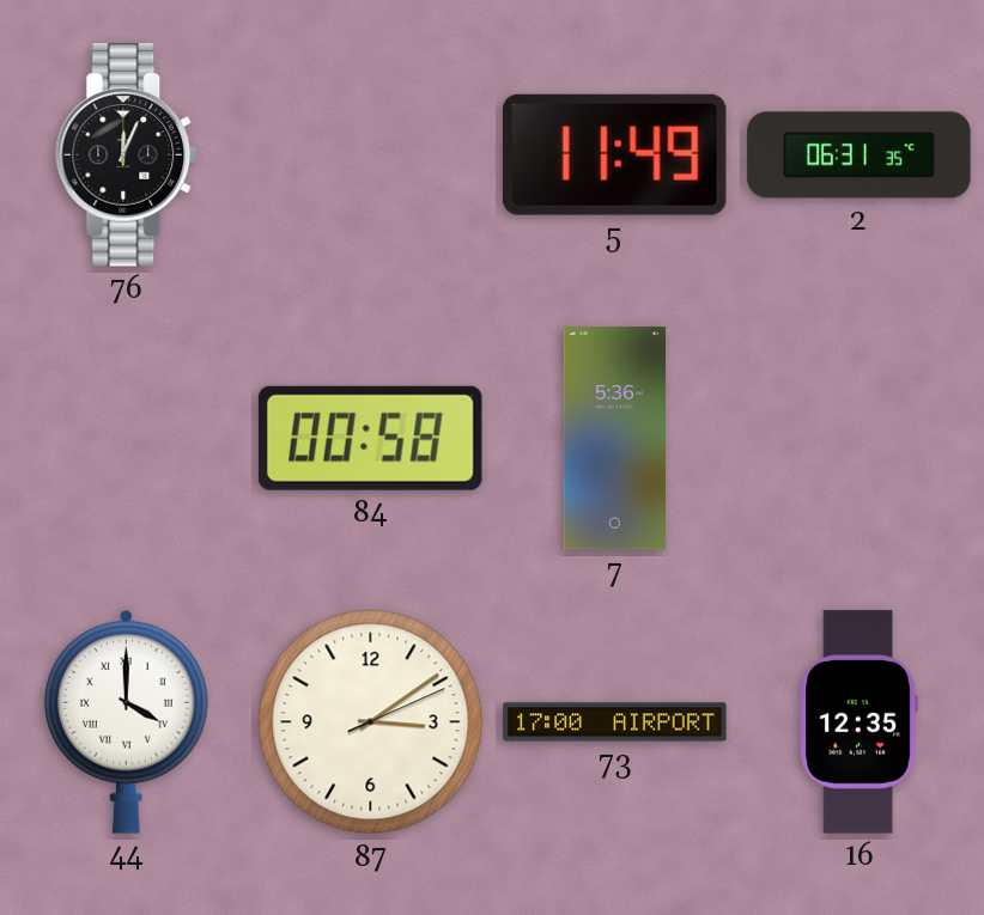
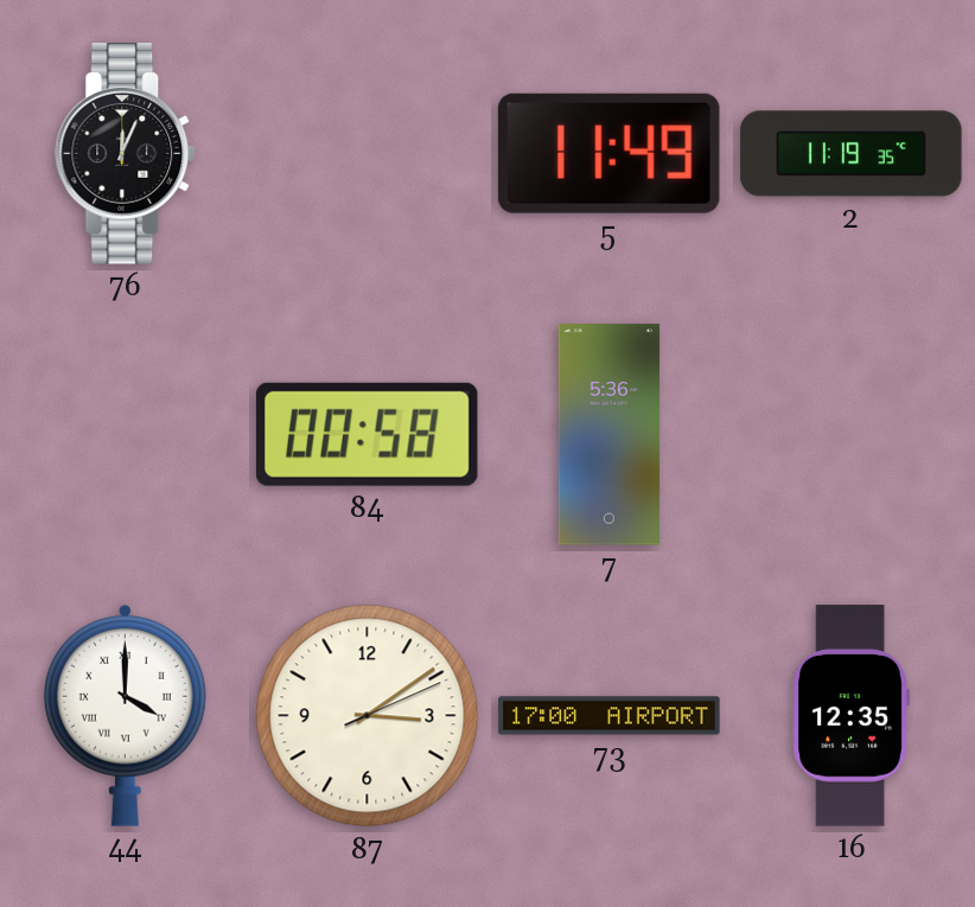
2: 06:31 -> 11:19 (852, 154)
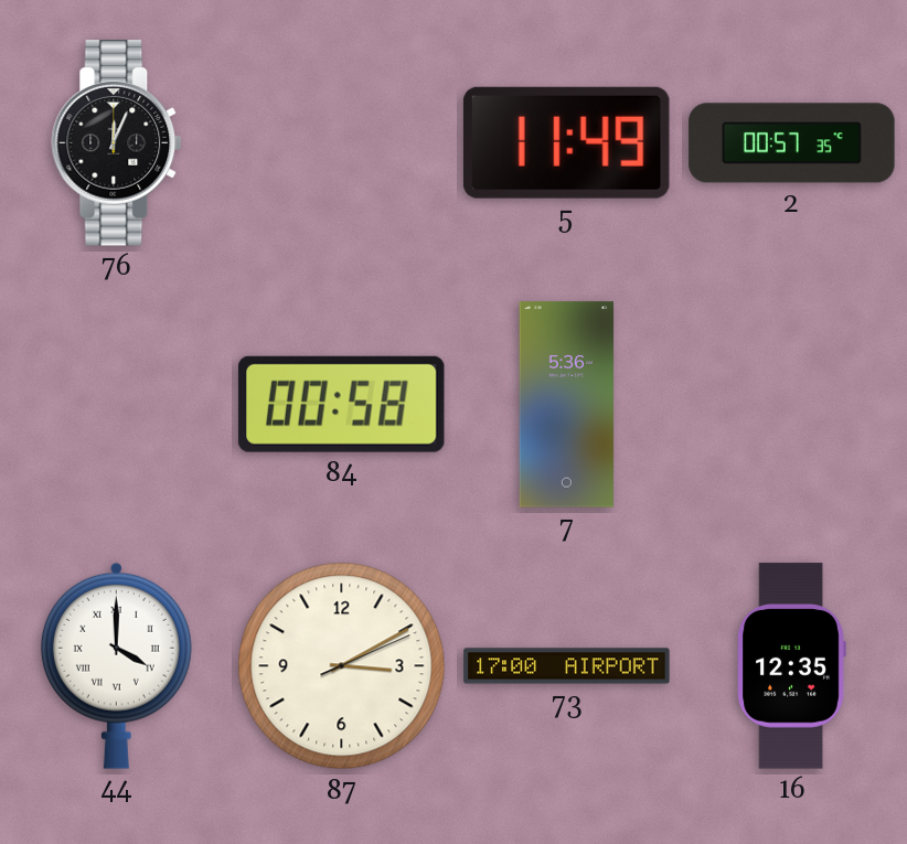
2: 11:19 -> 00:57 (792, 143)
87: 3:09 -> 3:10 (342, 666)
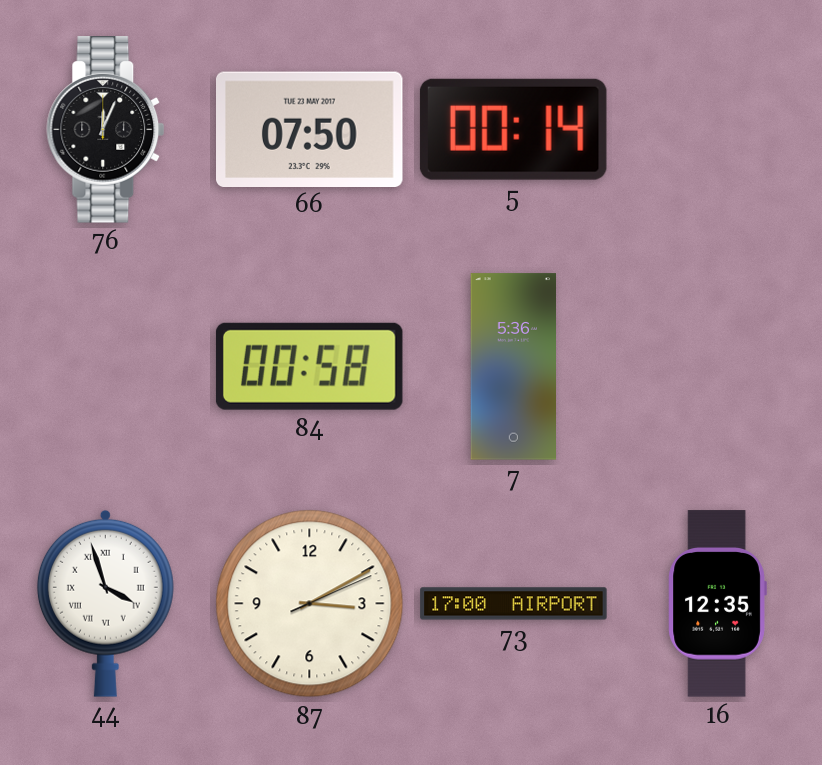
66: none -> 07:50 (310, 129)
5: 11:49 -> 00:14 (513, 129)
2: 00:57 -> none (792, 143)
44: 4:00 -> 3:57 (105, 603)
